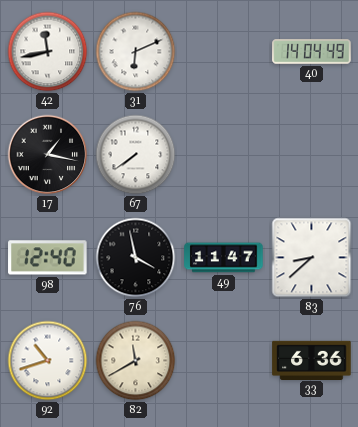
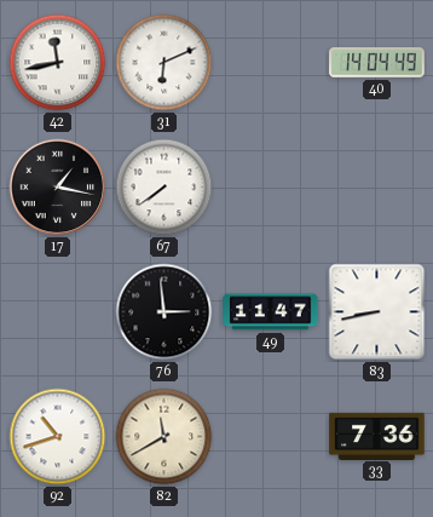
98: 12:40 -> none (48, 258)
76: 3:58 -> 2:59 (164, 312)
83: 8:38 -> 8:43 (377, 312)
33: 6:36 -> 7:36 (377, 436)
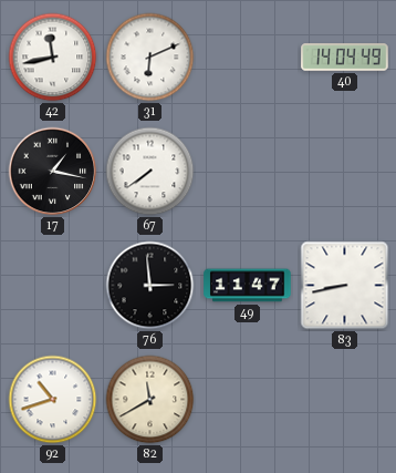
33: 7:36 -> none (377, 436)
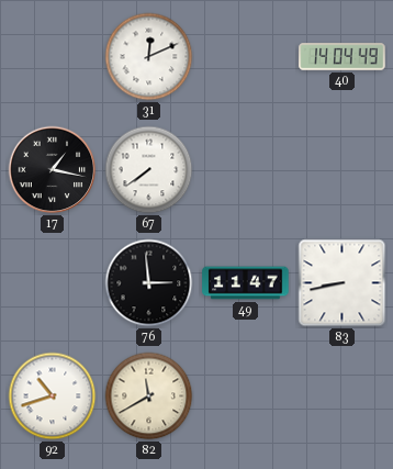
42: 11:43 -> none (53, 58)
31: 6:11 -> 12:11 (149, 57)
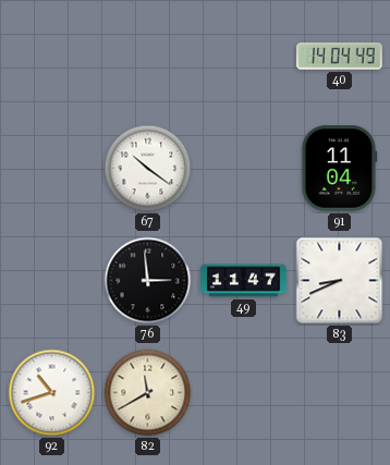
31: 12:11 -> none (149, 57)
17: 1:17 -> none (53, 170)
67: 7:39 -> 10:21 (148, 169)
91: none -> 11:04 (340, 169)
83: 8:43 -> 8:41 (340, 281)
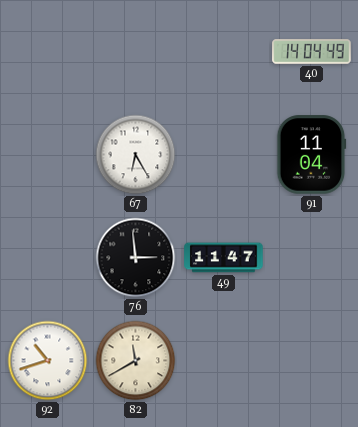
67: 10:21 -> 6:25 (136, 155)
83: 8:41 -> none (340, 281)
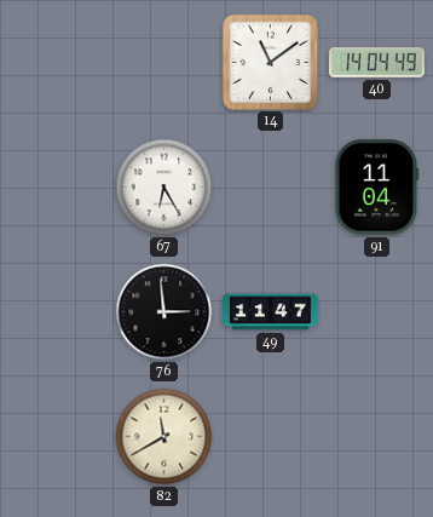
14: none -> 11:09 (270, 62)
92: 10:42 -> none (48, 361)
